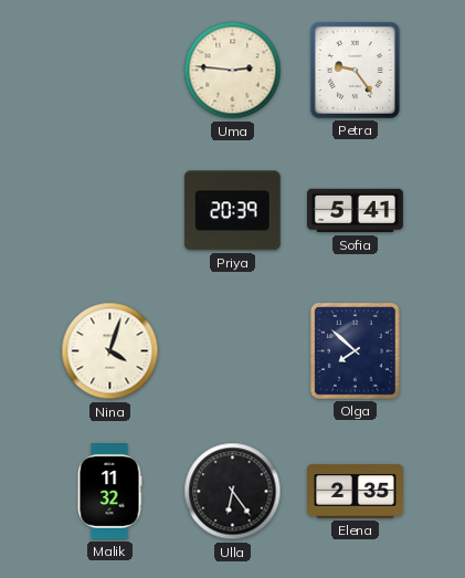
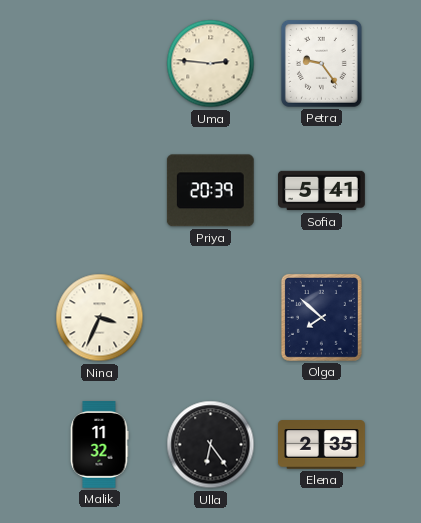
Nina: 4:03 -> 3:34 (100, 318)
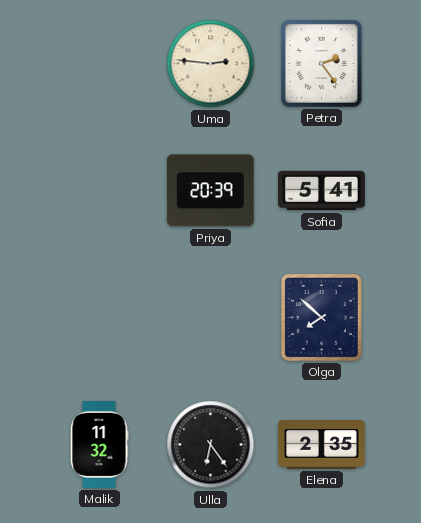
Petra: 9:24 -> 2:24 (321, 63)
Nina: 3:34 -> none (100, 318)
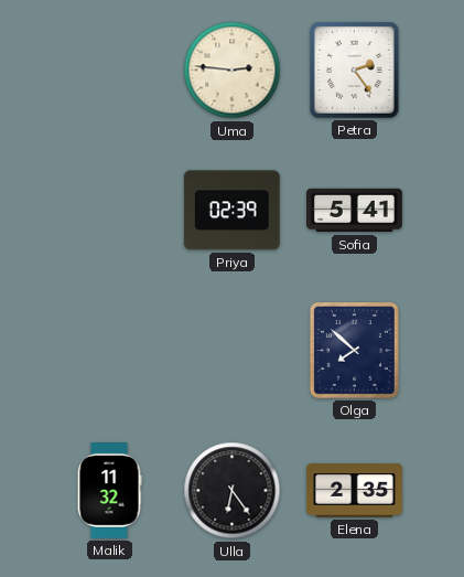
Priya: 20:39 -> 02:39 (231, 211)
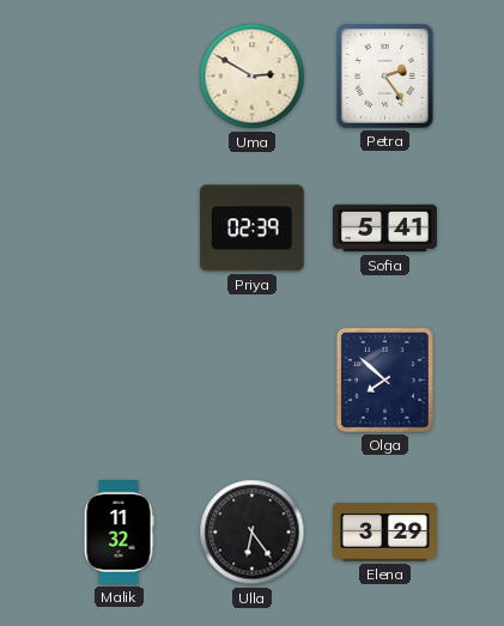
Uma: 2:46 -> 2:50 (253, 77)
Elena: 2:35 -> 3:29 (385, 533)
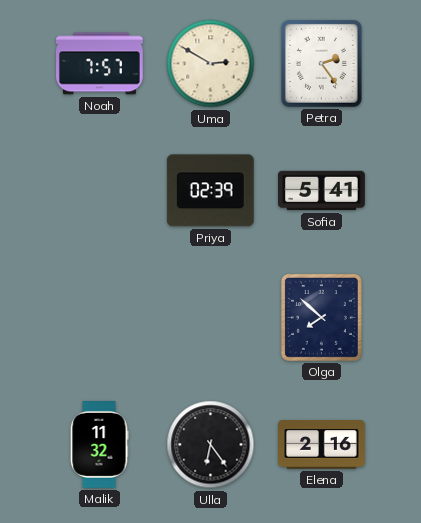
Noah: none -> 7:57 (100, 64)
Elena: 3:29 -> 2:16 (322, 445)
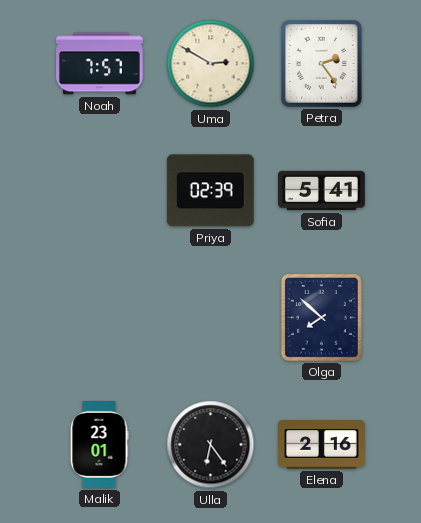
Malik: 11:32 -> 23:01 (99, 445)
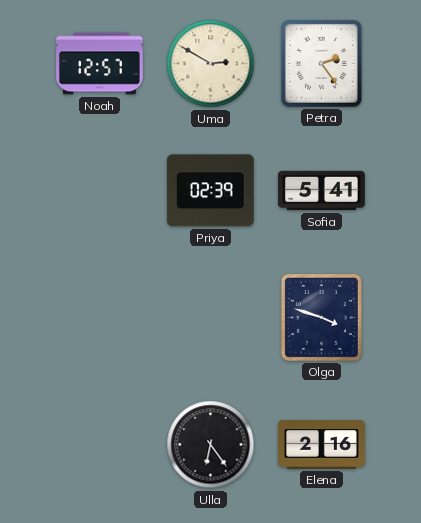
Noah: 7:57 -> 12:57 (100, 64)
Olga: 7:52 -> 3:48 (321, 317)
Malik: 23:01 -> none (99, 445)
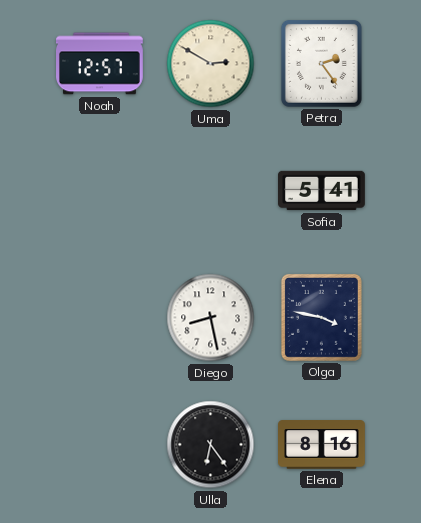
Priya: 02:39 -> none (210, 191)
Diego: none -> 8:28 (211, 318)
Olga: 3:48 -> 3:47 (321, 317)
Elena: 2:16 -> 8:16 (322, 445)
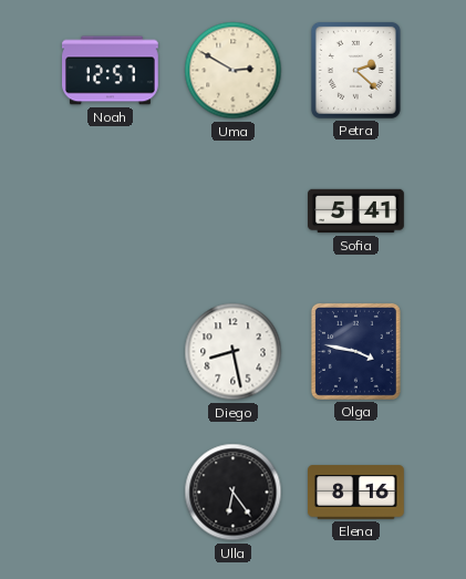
Petra: 2:24 -> 2:22 (355, 70)
